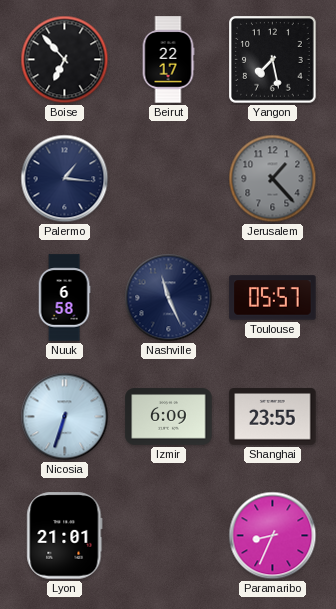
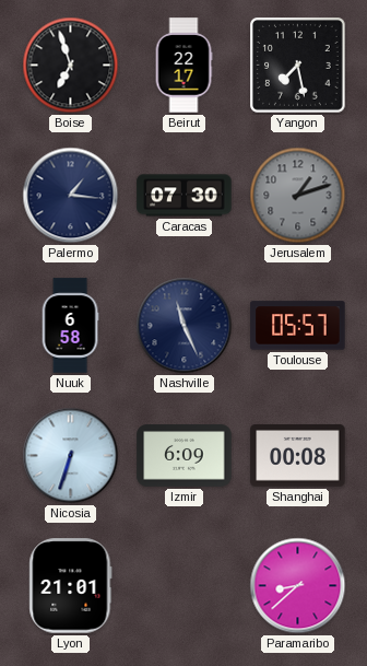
Boise: 6:53 -> 6:57 (71, 66)
Caracas: none -> 07:30 (185, 196)
Jerusalem: 1:23 -> 1:12 (298, 196)
Shanghai: 23:55 -> 00:08 (298, 456)
Paramaribo: 8:34 -> 8:38 (298, 586)
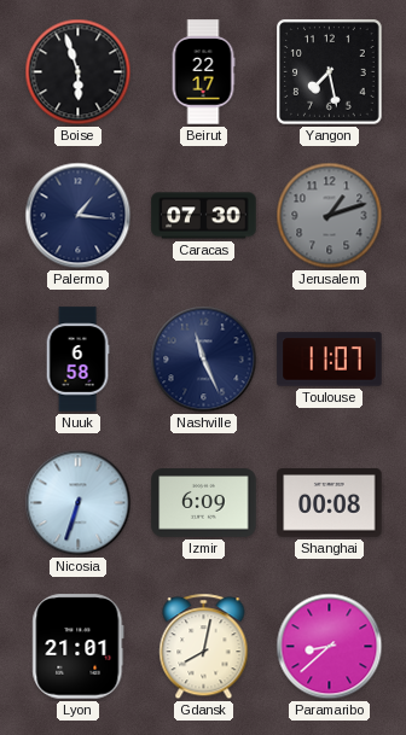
Boise: 6:57 -> 5:57 (79, 72)
Toulouse: 05:57 -> 11:07 (330, 360)
Gdansk: none -> 8:02 (204, 647)
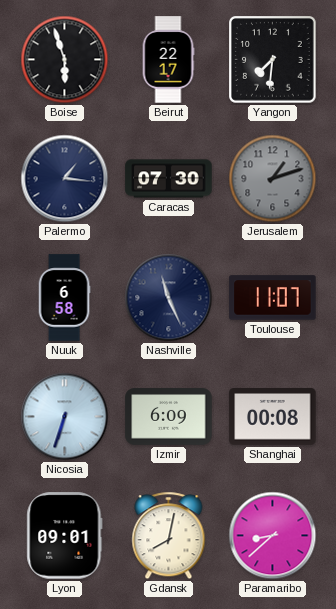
Yangon: 7:28 -> 7:31 (273, 60)
Lyon: 21:01 -> 09:01 (65, 536)
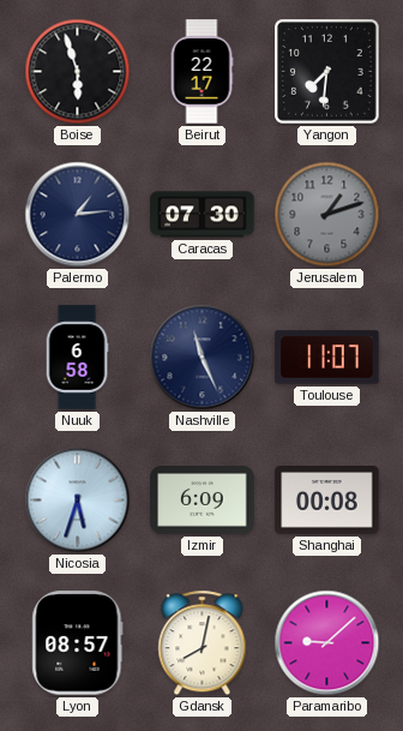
Palermo: 1:16 -> 1:14 (78, 215)
Nicosia: 6:33 -> 5:33 (78, 501)
Lyon: 09:01 -> 08:57 (78, 643)
Paramaribo: 8:38 -> 9:08 (327, 643)
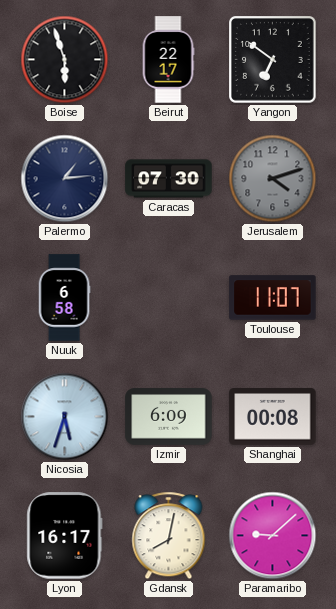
Yangon: 7:31 -> 6:51 (273, 60)
Jerusalem: 1:12 -> 4:12 (273, 179)
Nashville: 11:26 -> none (203, 358)
Lyon: 08:57 -> 16:17 (65, 536)
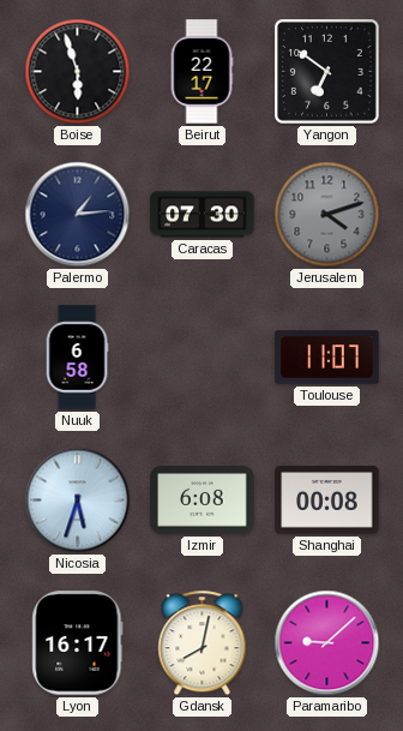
Izmir: 6:09 -> 6:08 (203, 501)
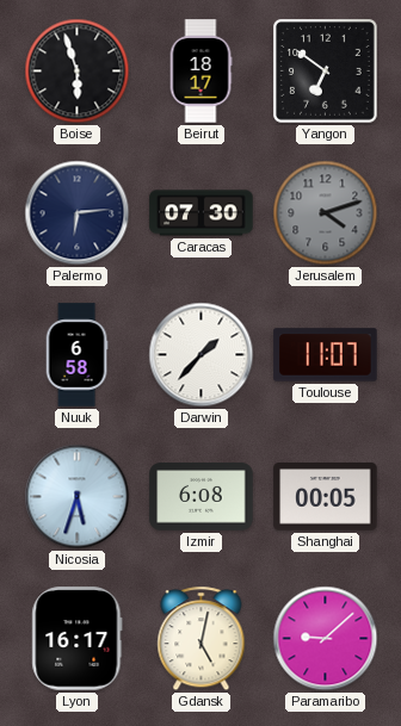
Beirut: 22:17 -> 18:17 (200, 72)
Palermo: 1:14 -> 6:14 (78, 213)
Darwin: none -> 1:37 (202, 355)
Shanghai: 00:08 -> 00:05 (326, 497)
Gdansk: 8:02 -> 5:02 (202, 639)
